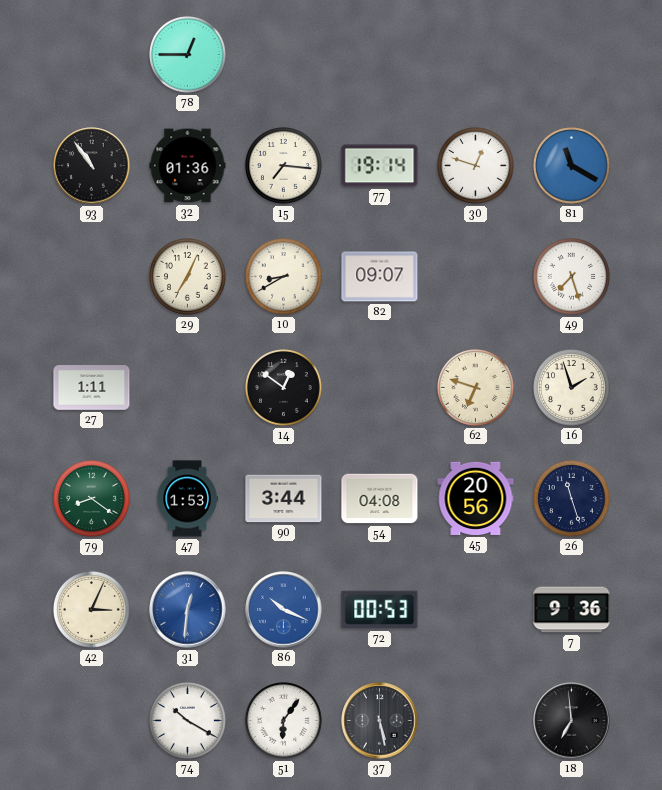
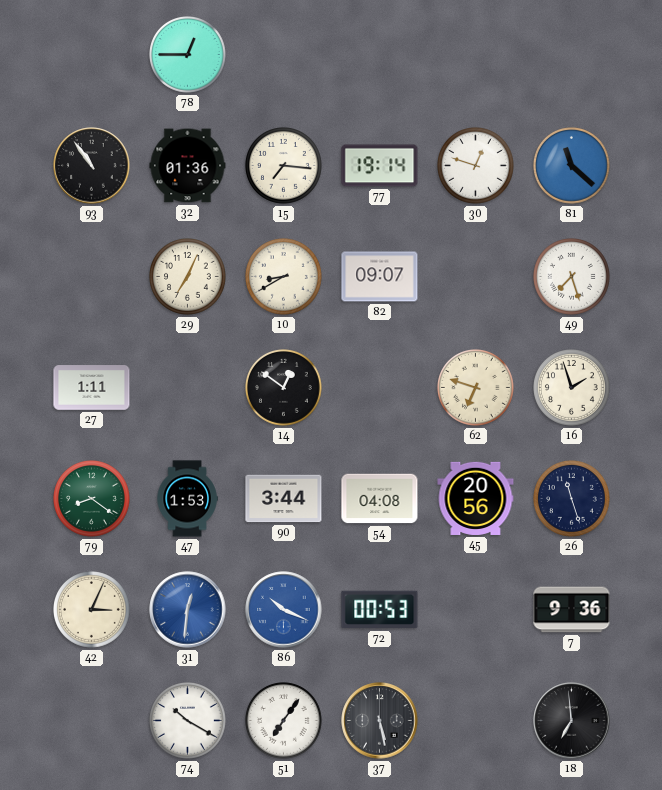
81: 11:20 -> 11:22 (572, 166)
51: 6:06 -> 7:06 (284, 721)
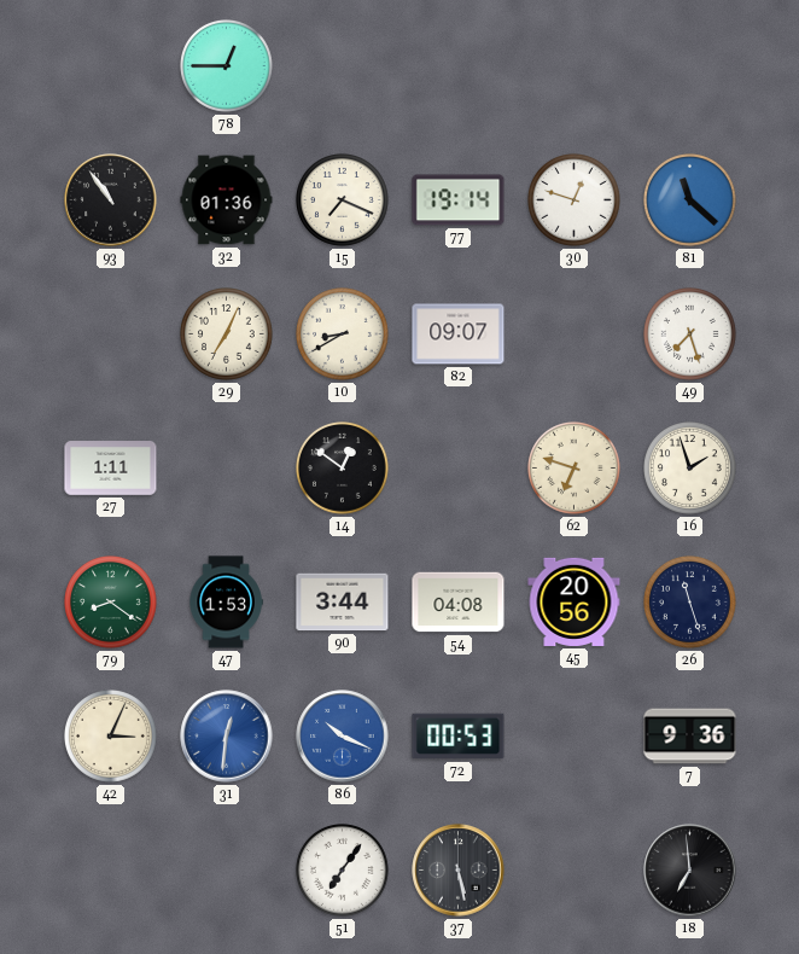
15: 7:16 -> 7:19 (343, 200)
74: 10:20 -> none (188, 721)
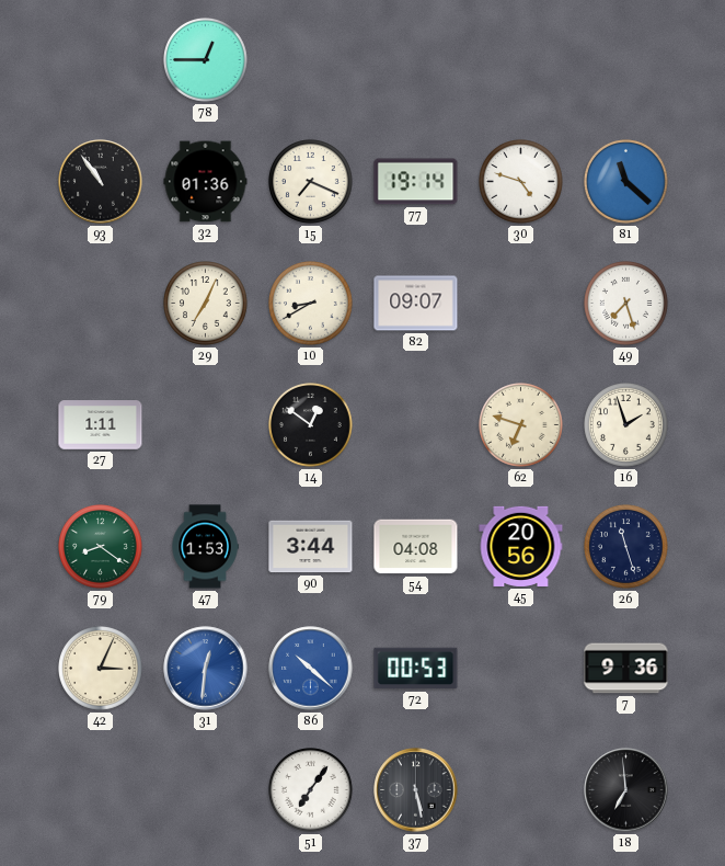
30: 12:48 -> 4:48 (521, 182)
86: 10:19 -> 10:22 (311, 669)
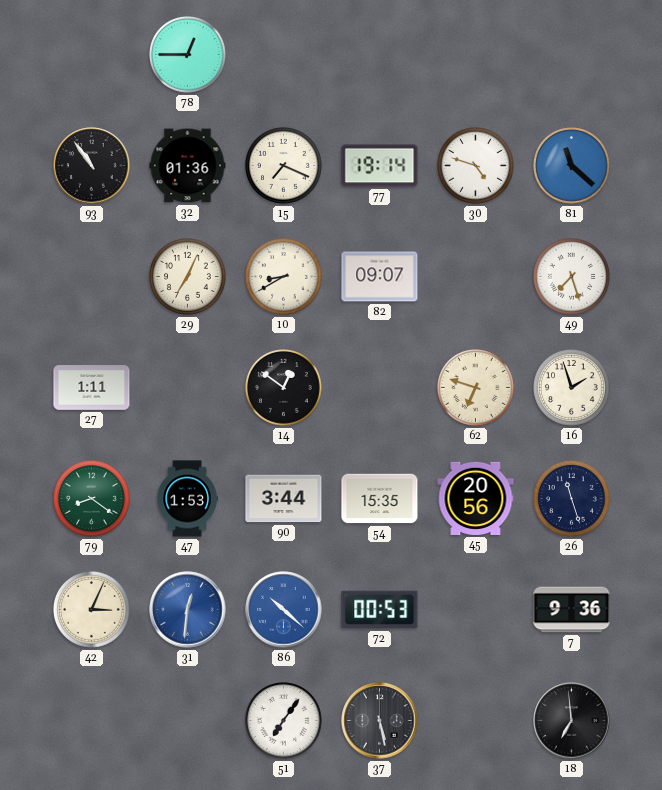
54: 04:08 -> 15:35 (380, 499)
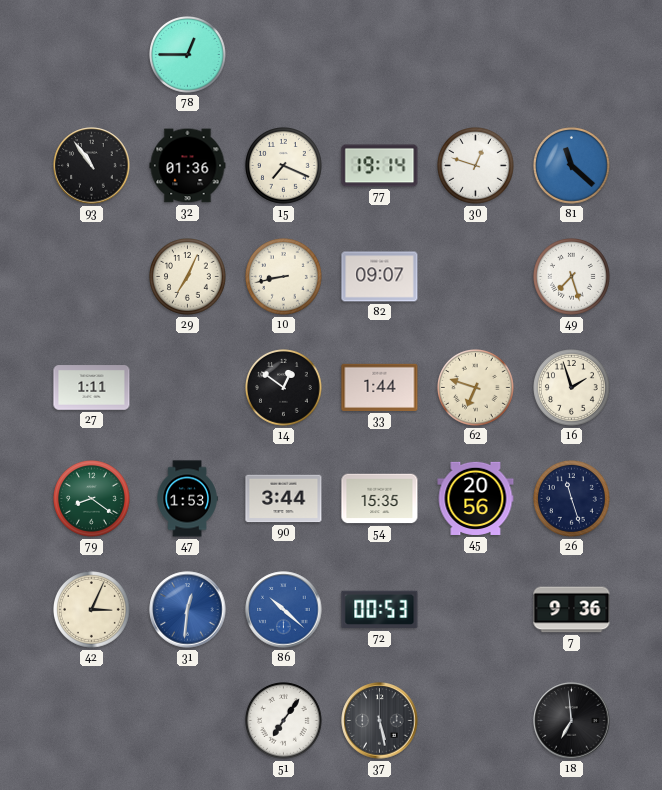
30: 4:48 -> 12:48 (476, 166)
10: 8:40 -> 8:43 (284, 277)
33: none -> 1:44 (380, 387)
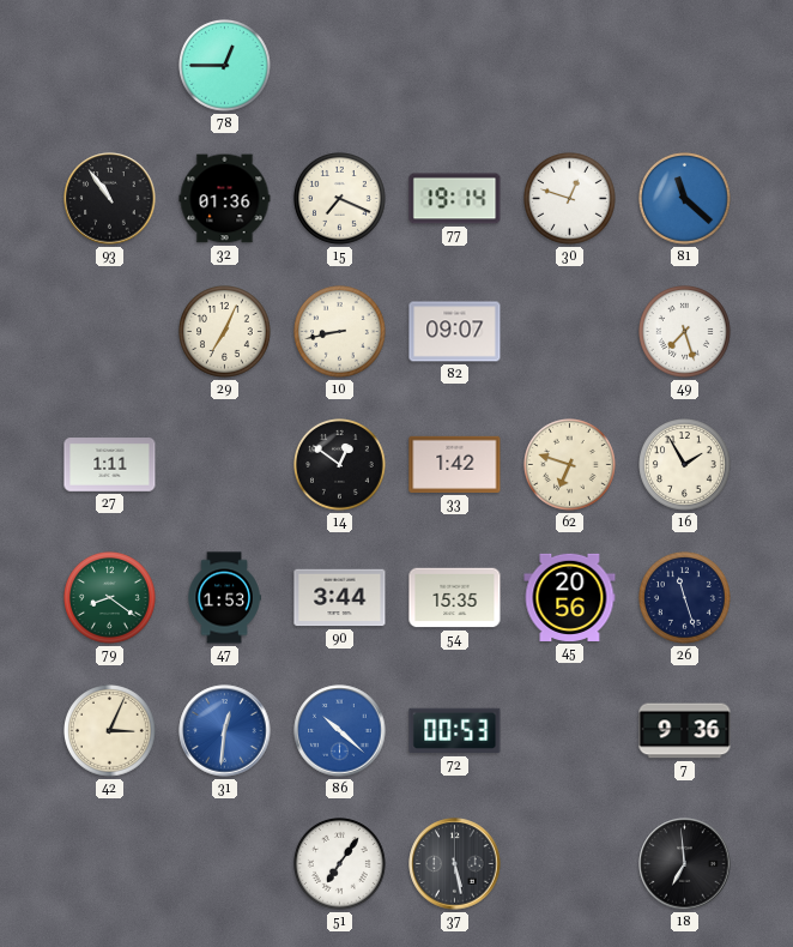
33: 1:44 -> 1:42 (455, 464)
16: 1:57 -> 1:55 (685, 465)
